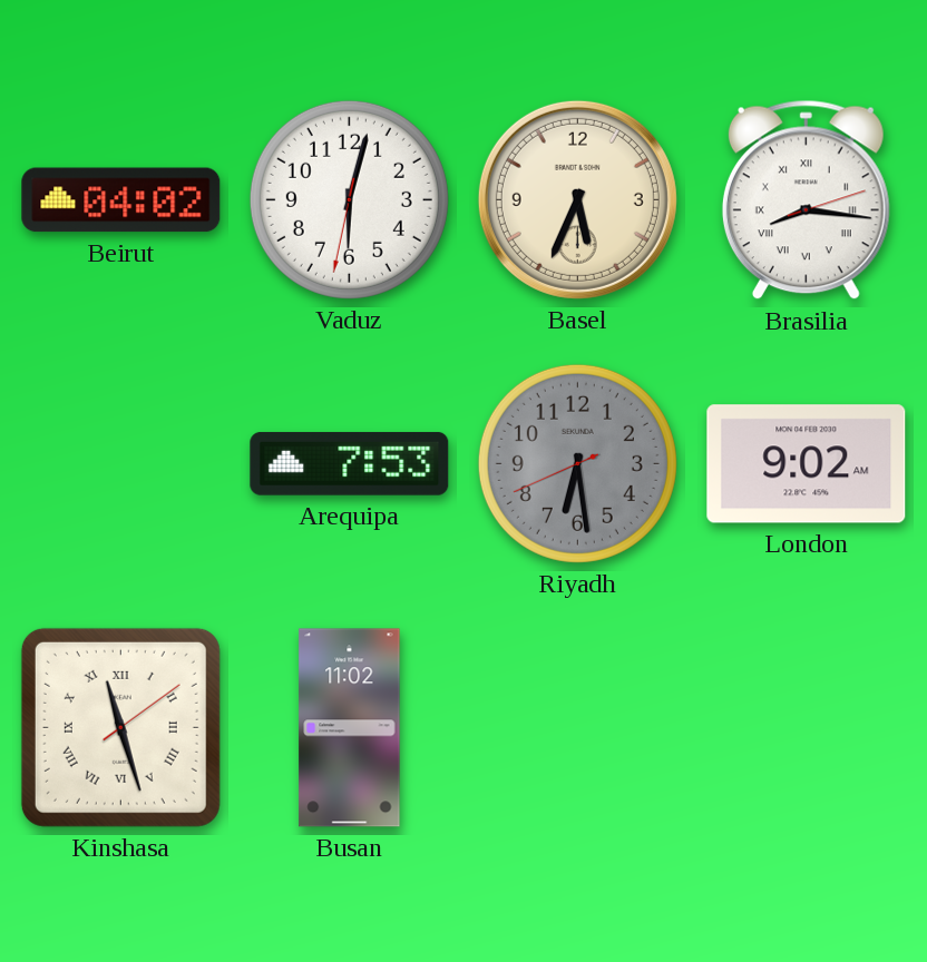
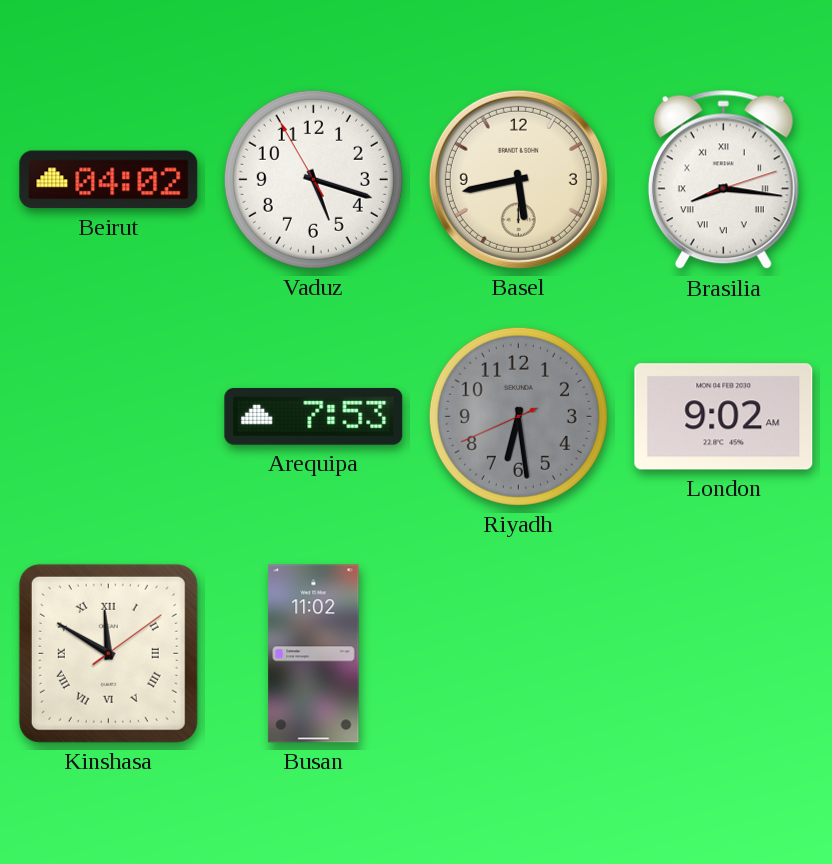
Vaduz: 6:02 -> 5:17 (313, 179)
Basel: 5:34 -> 5:43 (518, 179)
Kinshasa: 11:27 -> 11:50 (108, 653)
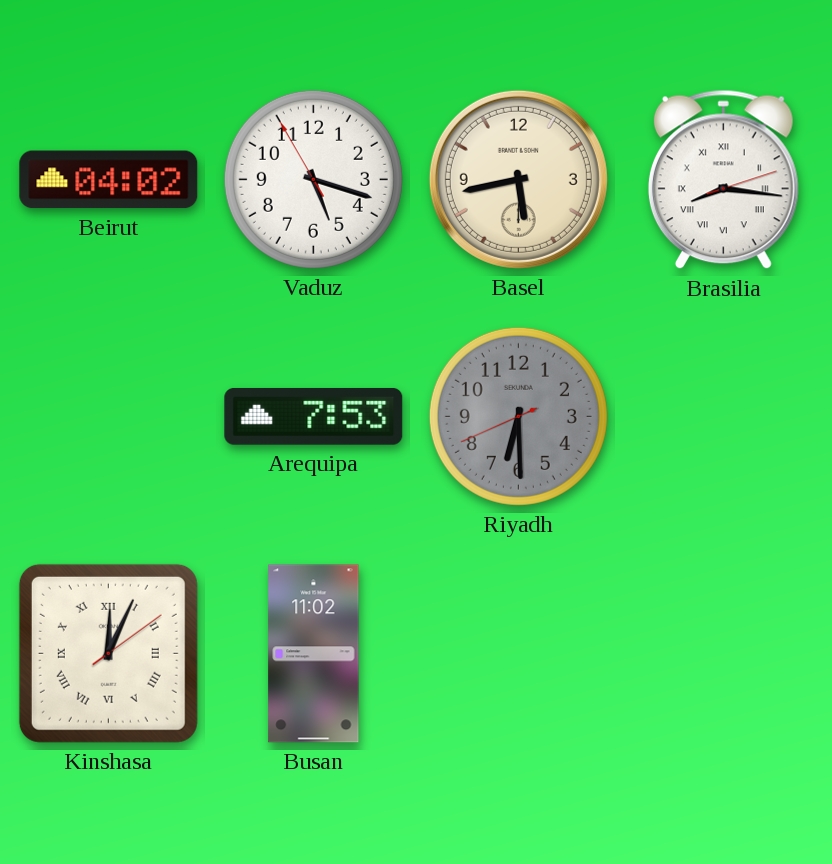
Riyadh: 6:28 -> 6:29 (518, 416)
London: 9:02 -> none (724, 417)
Kinshasa: 11:50 -> 12:04 (108, 653)
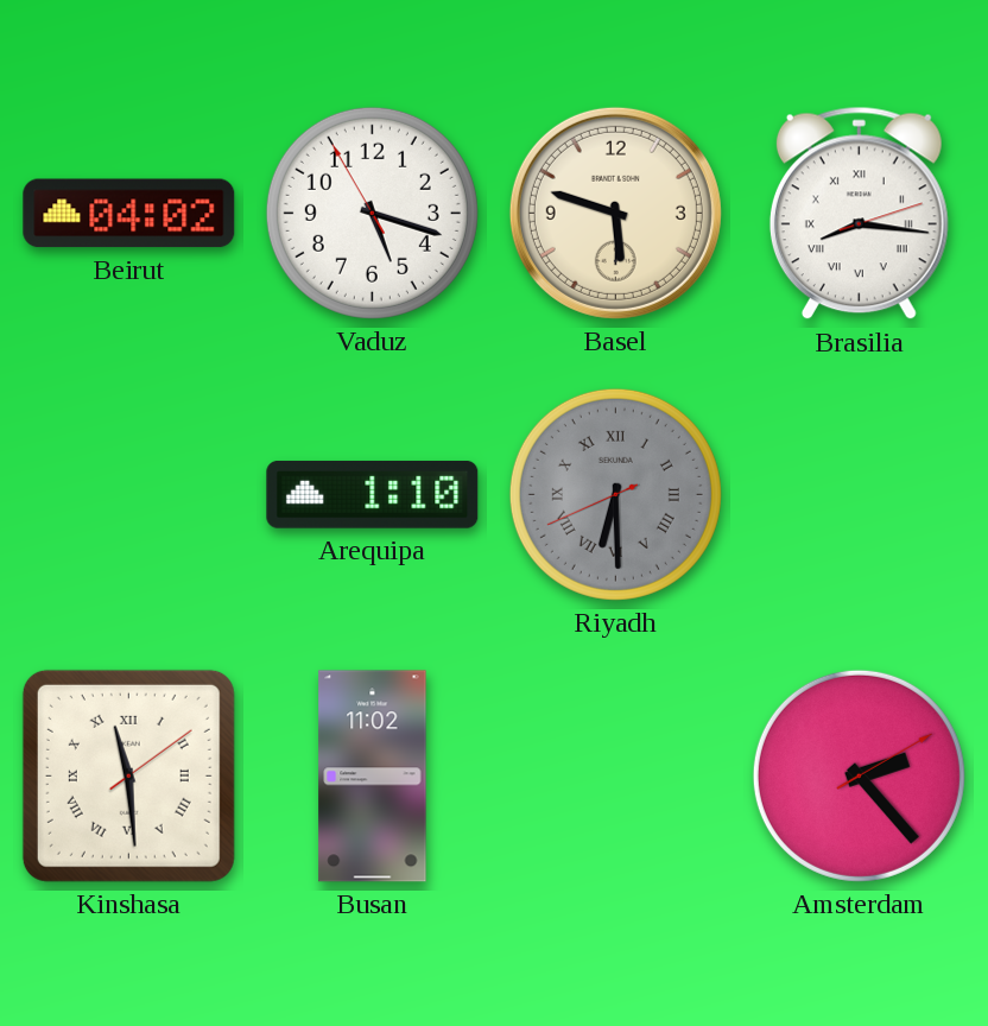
Basel: 5:43 -> 5:48 (615, 213)
Arequipa: 7:53 -> 1:10 (373, 494)
Riyadh numerals: Arabic -> Roman (615, 494)
Kinshasa: 12:04 -> 11:29 (128, 775)
Amsterdam: none -> 2:23 (859, 775)
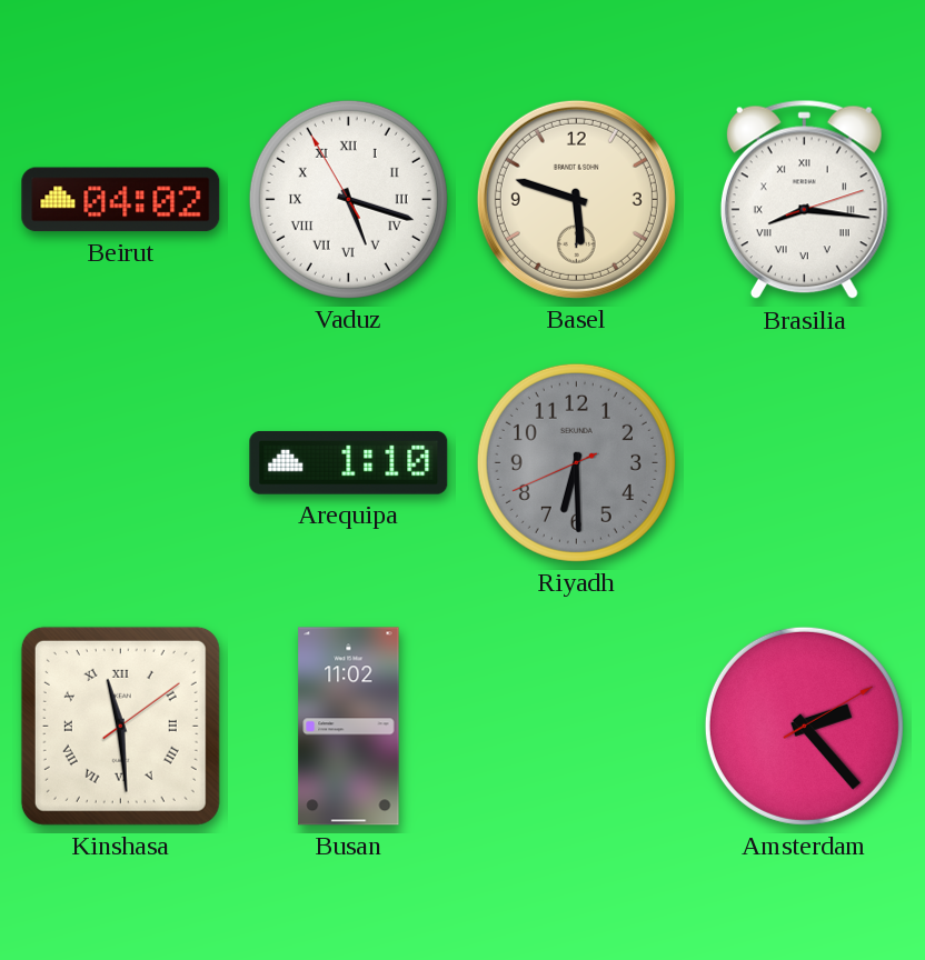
Vaduz numerals: Arabic -> Roman (348, 199)
Riyadh numerals: Roman -> Arabic (576, 462)
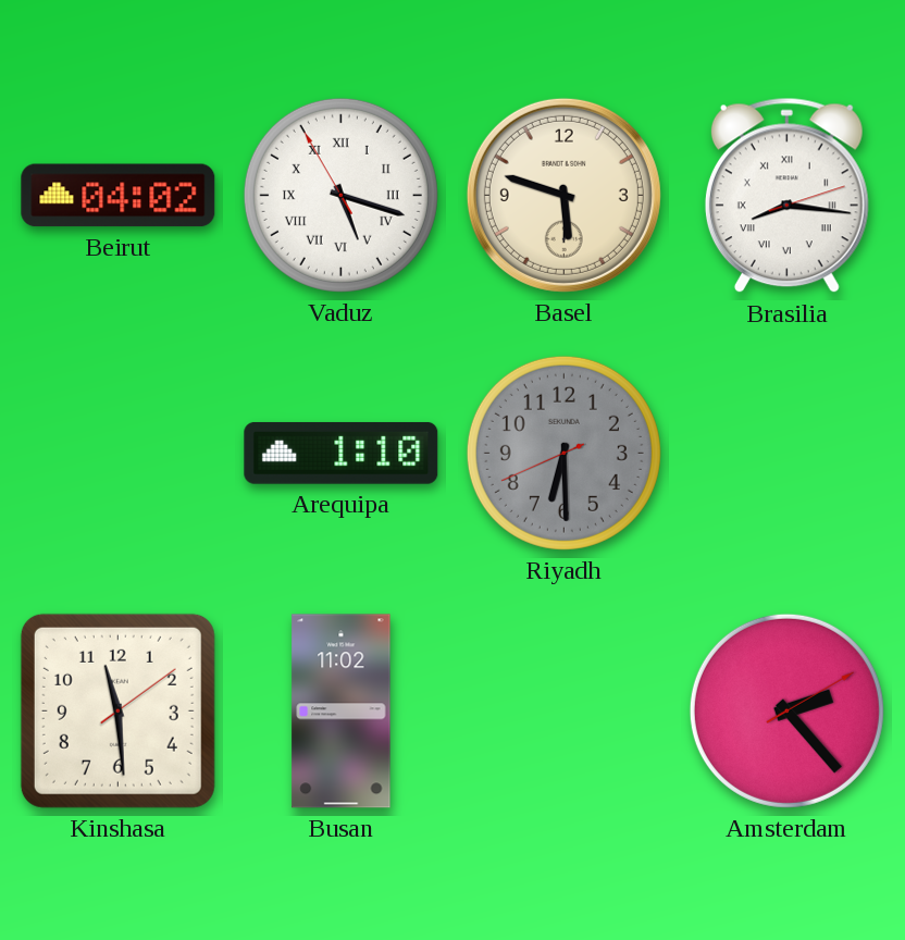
Kinshasa numerals: Roman -> Arabic (117, 710)
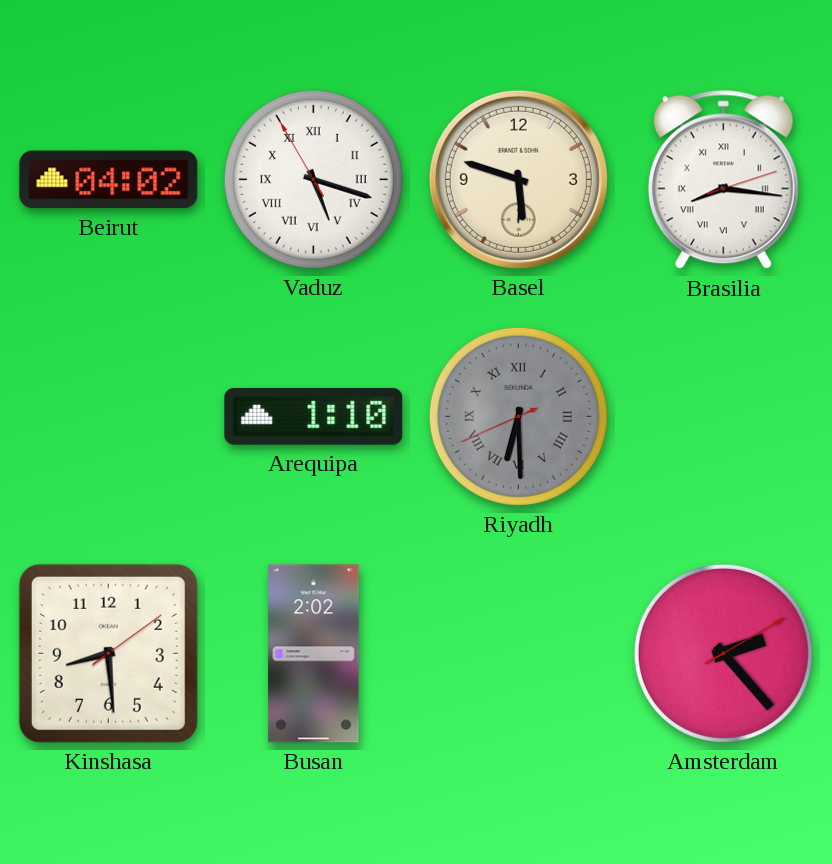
Riyadh numerals: Arabic -> Roman (518, 416)
Kinshasa: 11:29 -> 8:29 (108, 653)
Busan: 11:02 -> 2:02 (314, 654)
